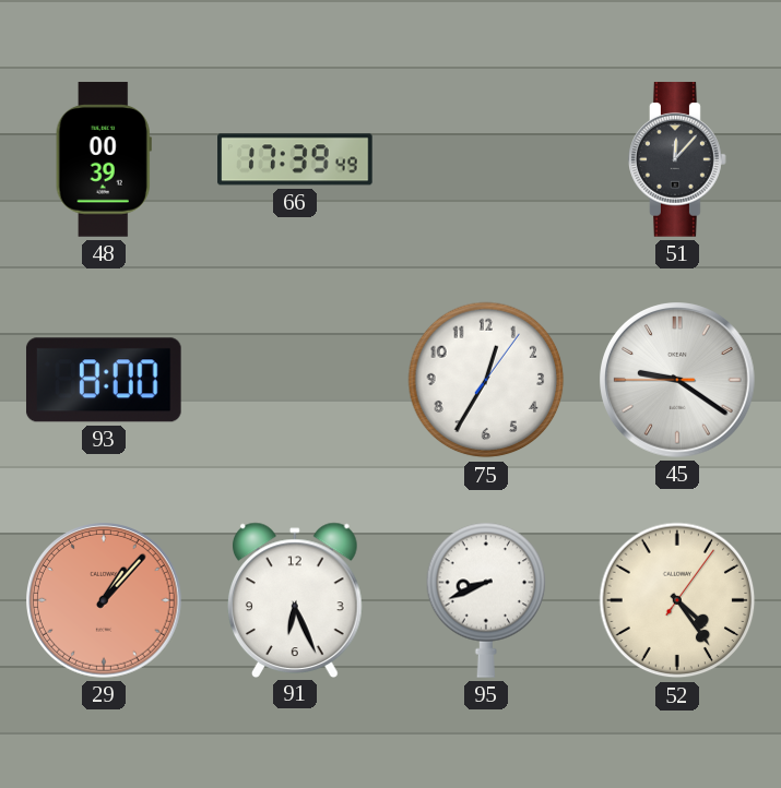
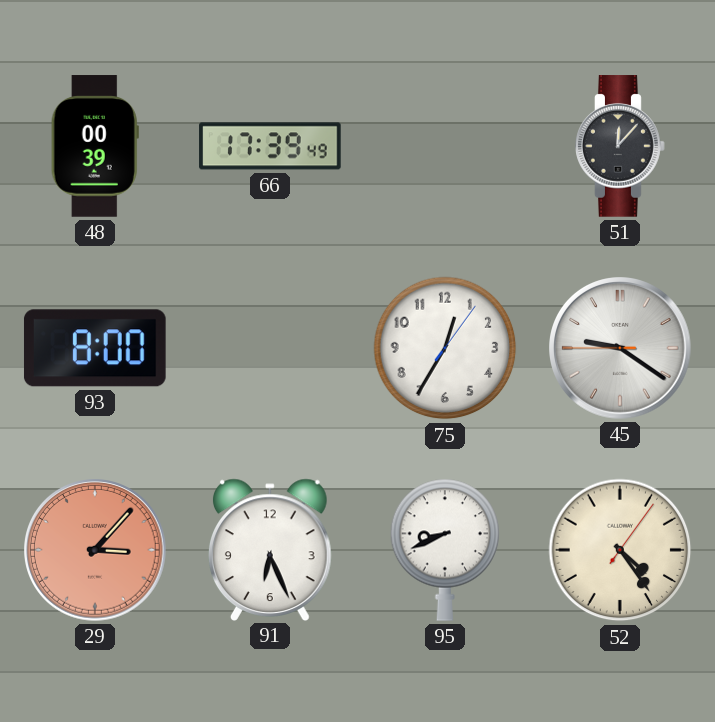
29: 1:07 -> 3:07 (96, 551)
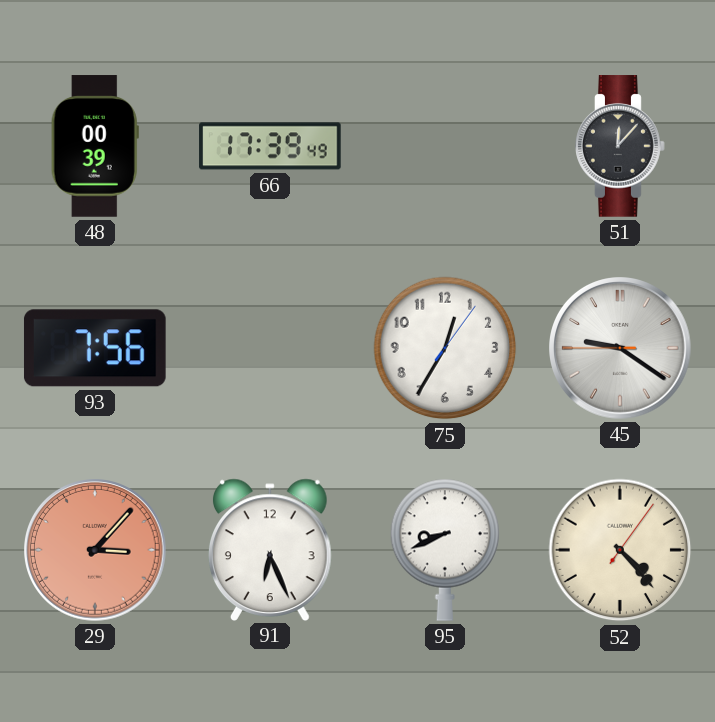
93: 8:00 -> 7:56 (95, 348)
52: 4:24 -> 4:23 (620, 550)
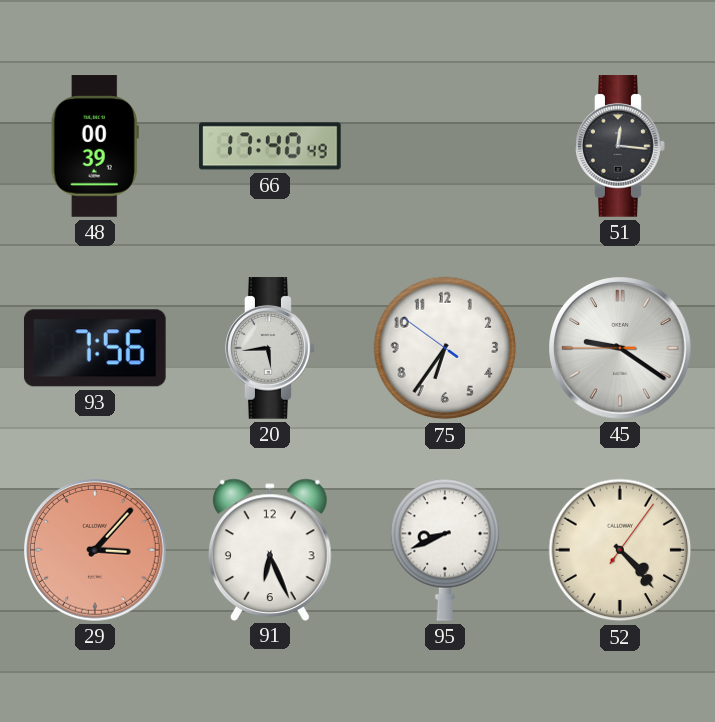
66: 17:39 -> 17:40 (270, 146)
51: 12:07 -> 12:16 (620, 146)
20: none -> 5:44 (270, 348)
75: 12:35 -> 6:35 (445, 348)
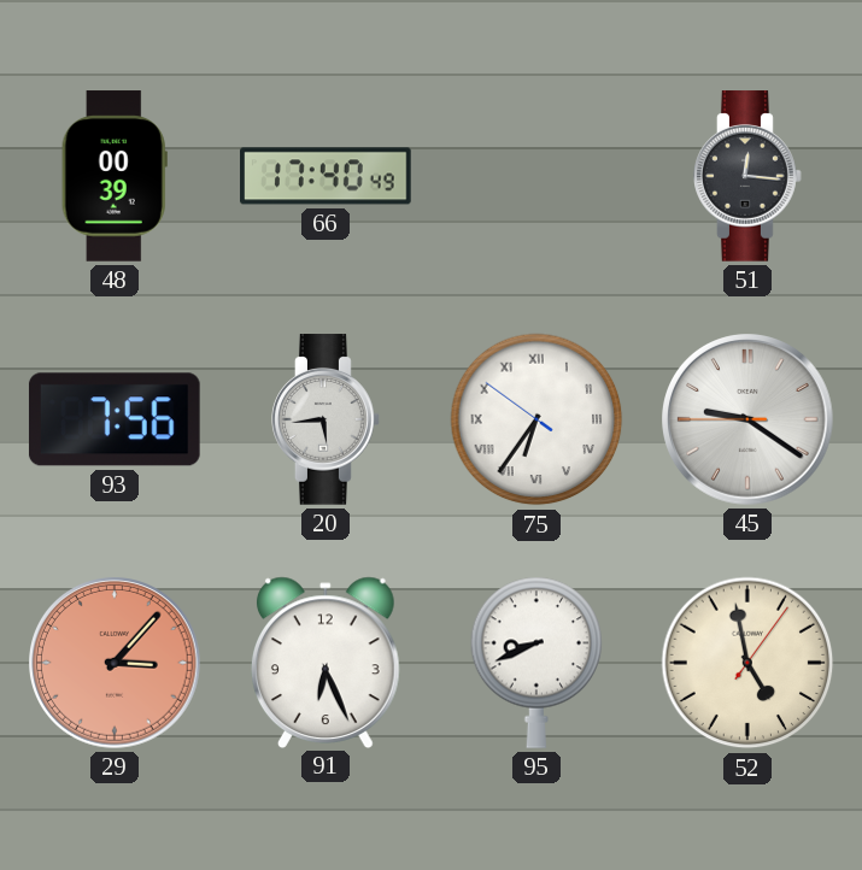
75 numerals: Arabic -> Roman (536, 419)
52: 4:23 -> 4:58 (747, 663)
